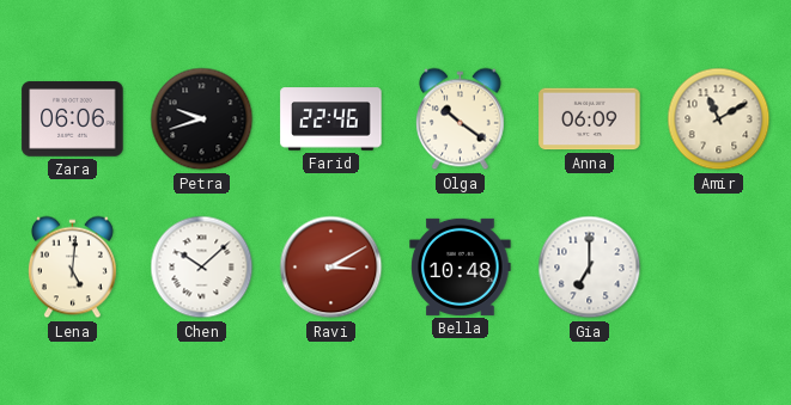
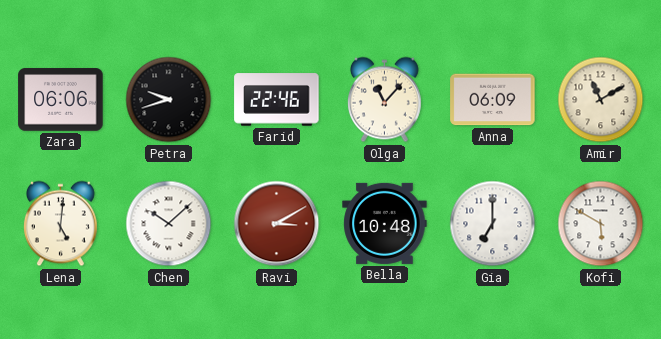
Olga: 10:21 -> 11:07 (384, 100)
Kofi: none -> 5:50 (601, 224)
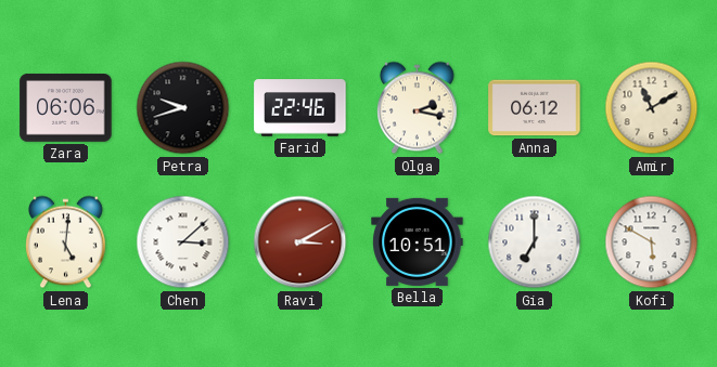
Olga: 11:07 -> 2:17 (417, 108)
Anna: 06:09 -> 06:12 (535, 108)
Chen: 10:08 -> 3:08 (183, 243)
Bella: 10:48 -> 10:51 (418, 241)
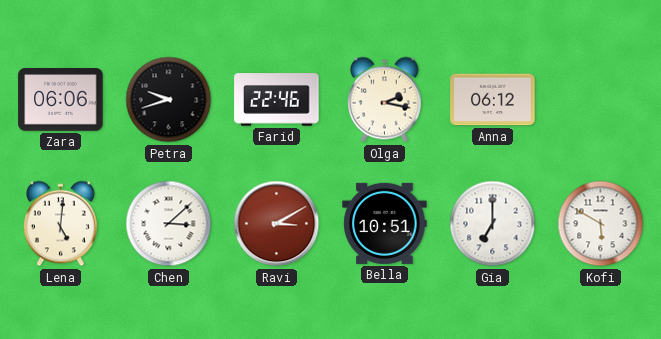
Amir: 11:10 -> none (652, 108)
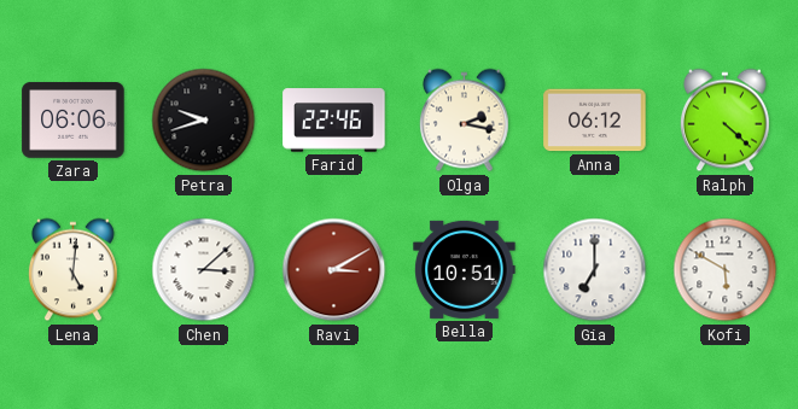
Ralph: none -> 4:22 (724, 121)
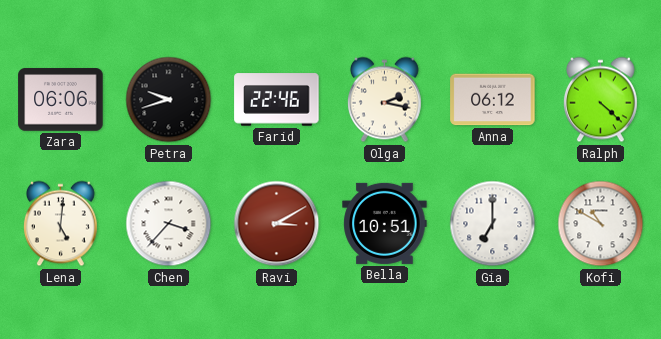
Chen: 3:08 -> 3:37 (169, 224)
Kofi: 5:50 -> 10:50 (601, 224)
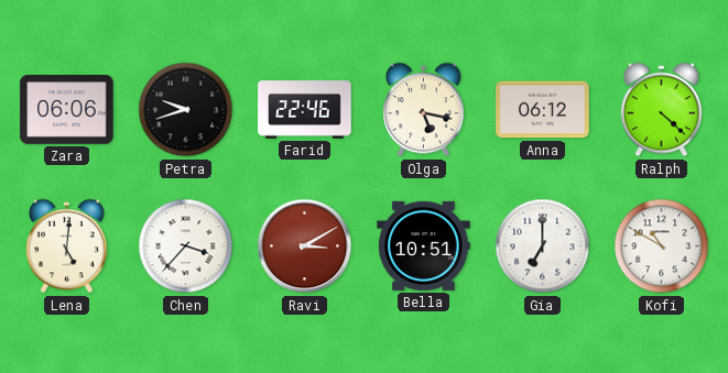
Olga: 2:17 -> 5:17 (423, 110)
